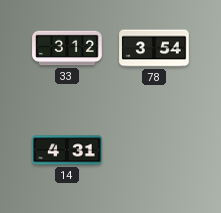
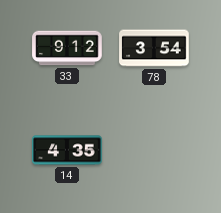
33: 3:12 -> 9:12 (67, 48)
14: 4:31 -> 4:35 (67, 150)
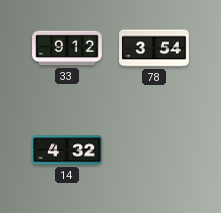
14: 4:35 -> 4:32 (67, 150)
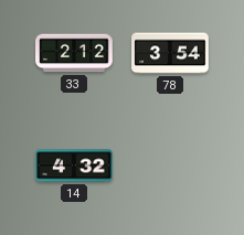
33: 9:12 -> 2:12 (74, 53)
